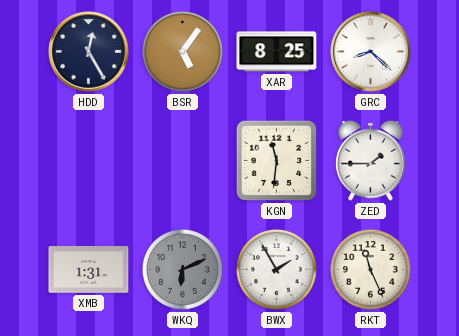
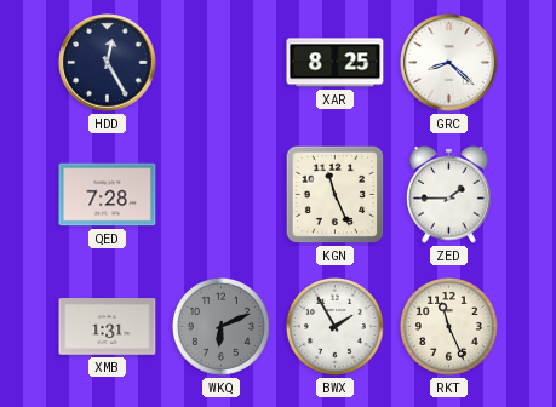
BSR: 5:06 -> none (183, 52)
QED: none -> 7:28 (108, 195)
KGN: 11:31 -> 11:26 (336, 195)
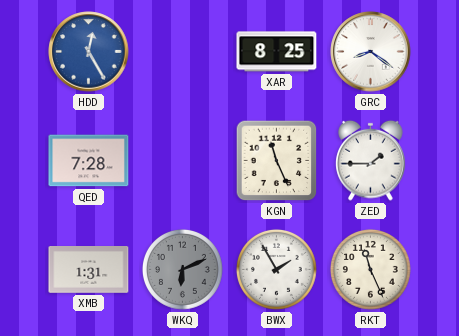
HDD dial: navy -> blue (89, 52)
GRC: 8:22 -> 8:21 (371, 52)
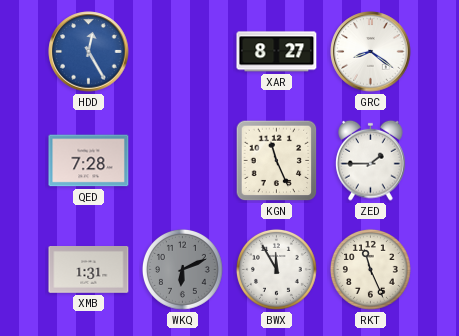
XAR: 8:25 -> 8:27 (277, 52)
BWX: 1:55 -> 11:55 (277, 270)
